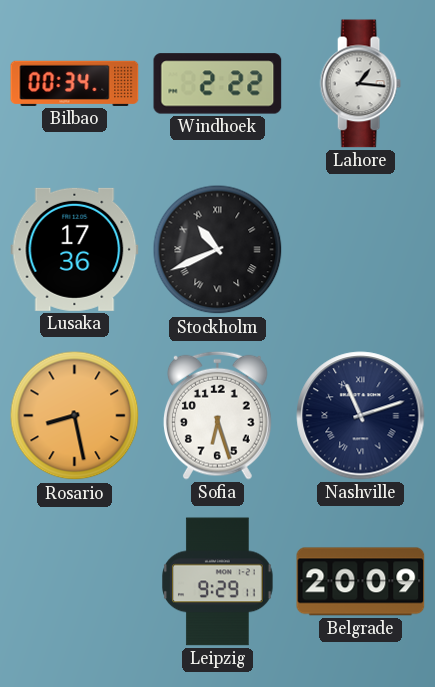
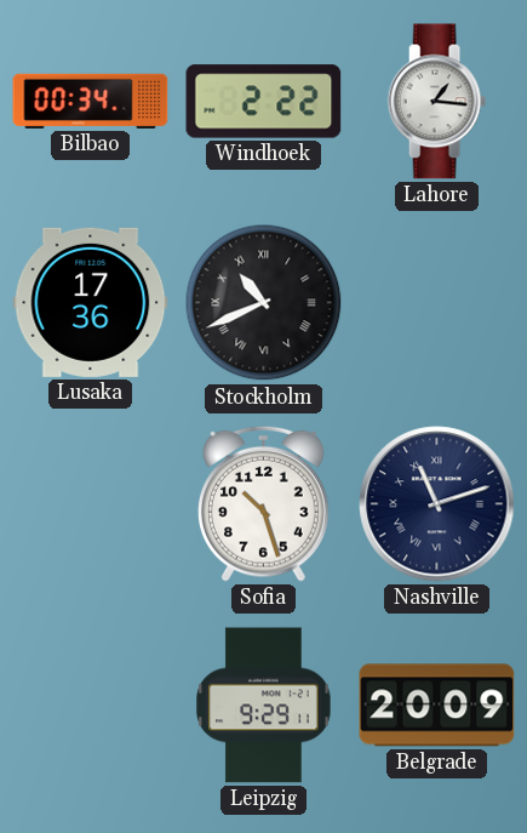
Rosario: 8:28 -> none (75, 416)
Sofia: 6:27 -> 10:27 (263, 503)
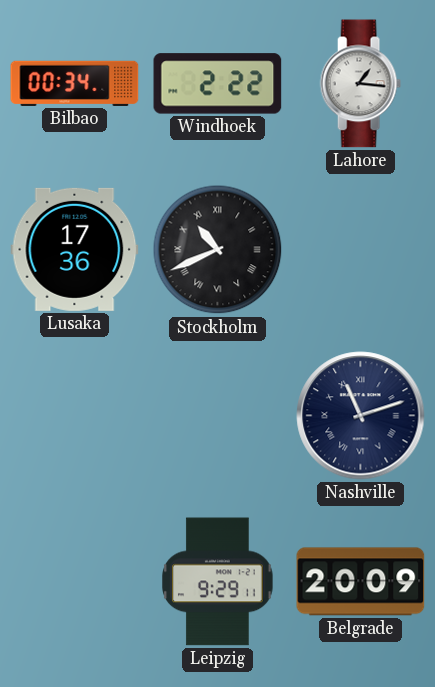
Sofia: 10:27 -> none (263, 503)
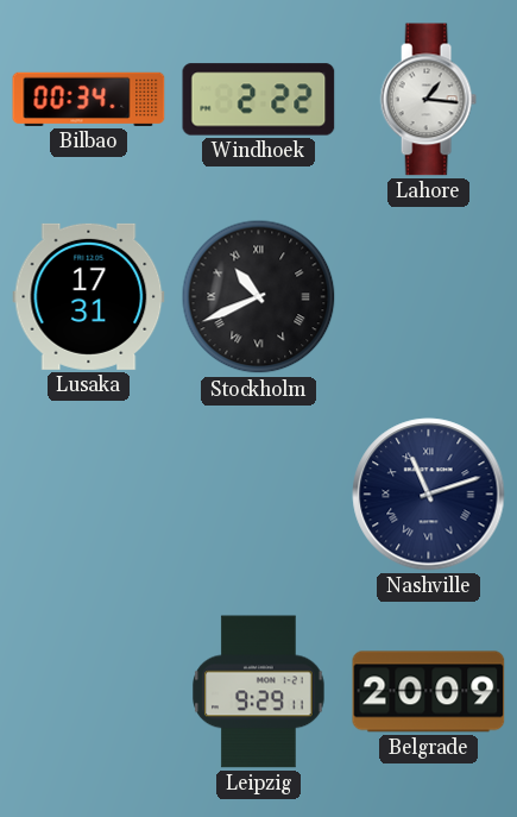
Lusaka: 17:36 -> 17:31 (89, 296)
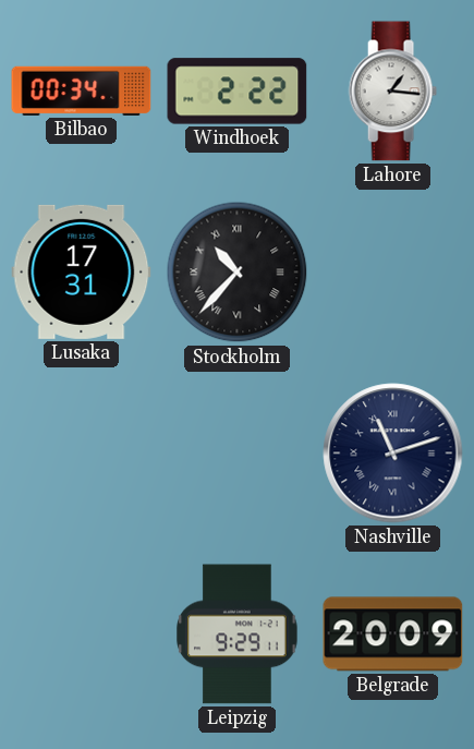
Stockholm: 10:41 -> 10:37 (238, 273)
